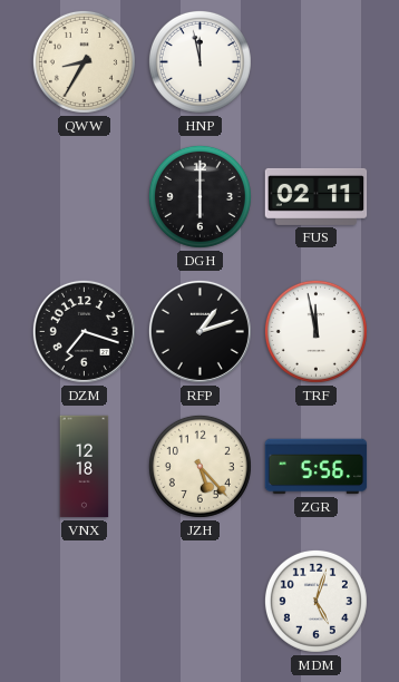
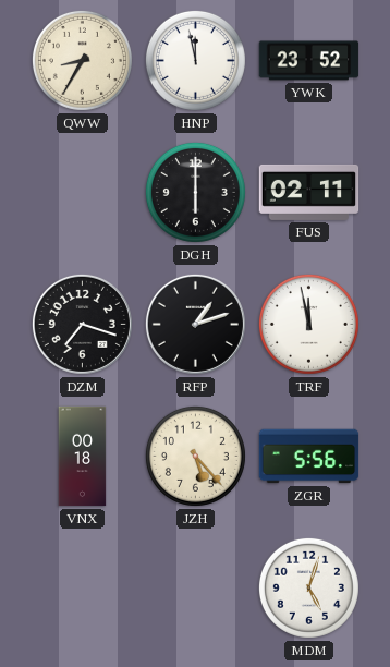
YWK: none -> 23:52 (309, 61)
VNX: 12:18 -> 00:18 (83, 457)
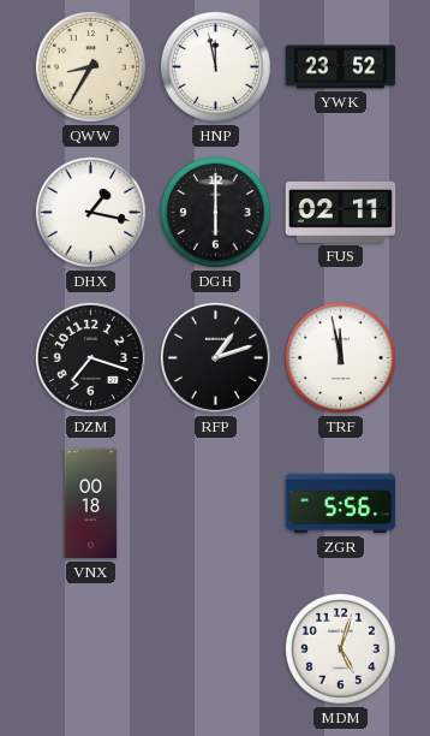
DHX: none -> 1:17 (90, 212)
JZH: 5:23 -> none (195, 456)
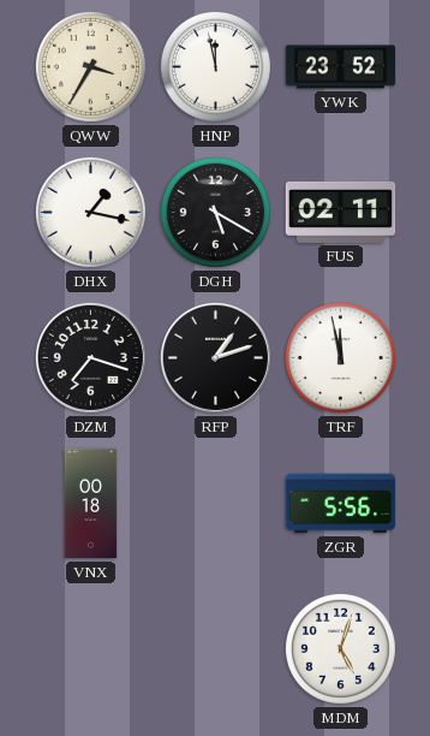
QWW: 8:35 -> 3:35 (90, 66)
DGH: 6:00 -> 5:20 (215, 212)
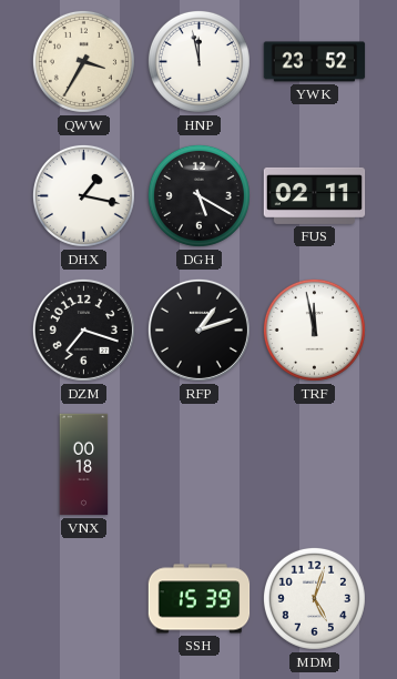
ZGR: 5:56 -> none (341, 504)
SSH: none -> 15:39 (200, 599)
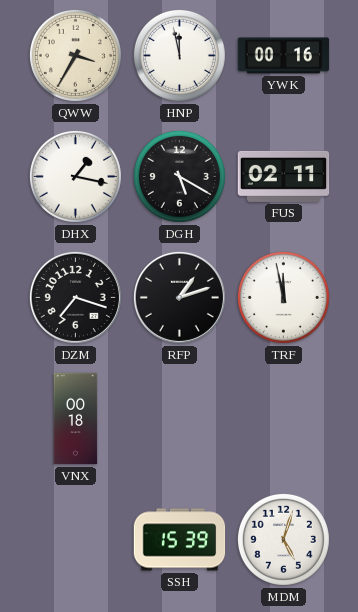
YWK: 23:52 -> 00:16 (284, 56)
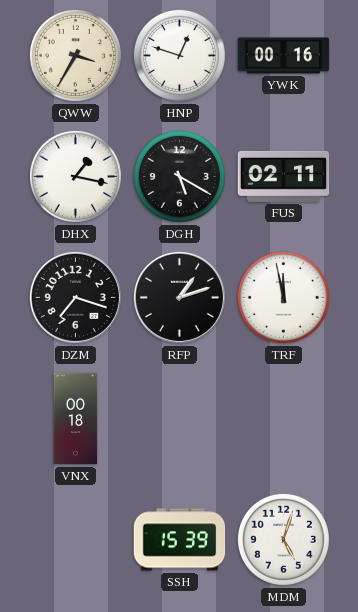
HNP: 11:58 -> 12:48 (179, 55)
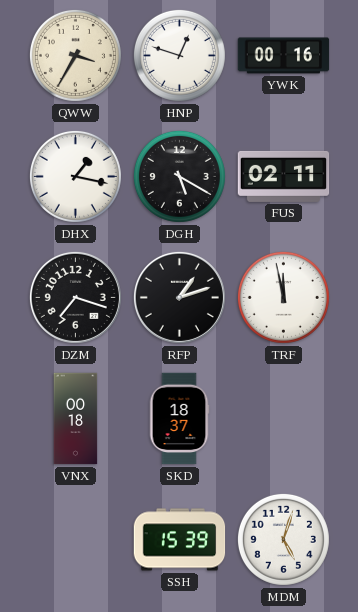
SKD: none -> 18:37 (179, 419)
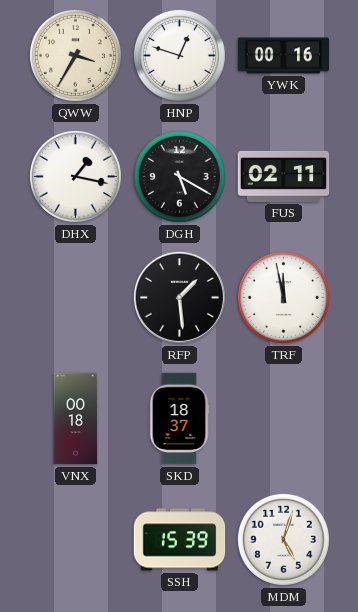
DZM: 7:18 -> none (75, 297)
RFP: 1:12 -> 1:29 (179, 297)
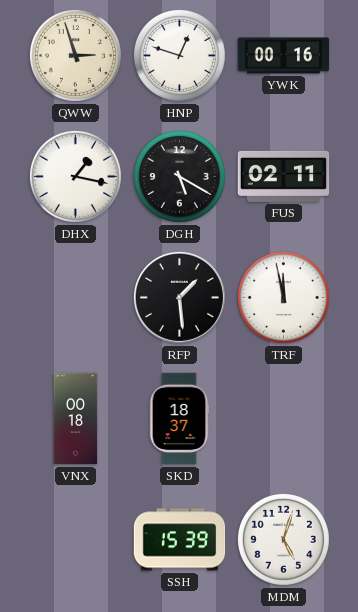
QWW: 3:35 -> 2:57 (75, 55)
